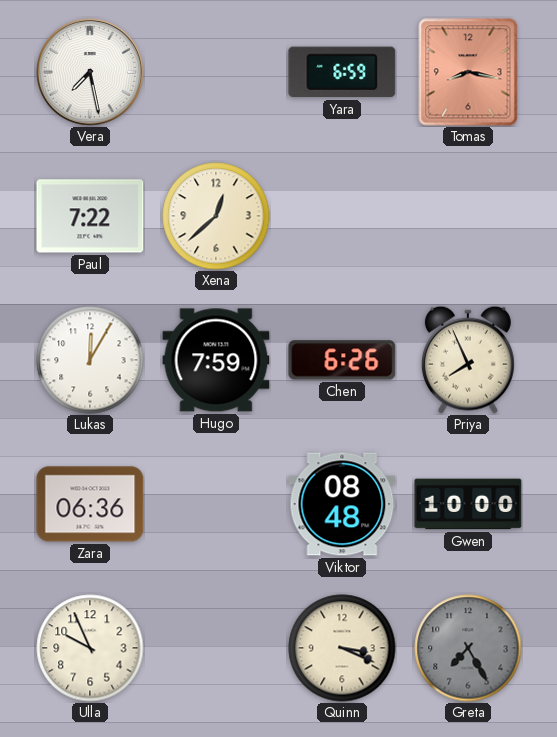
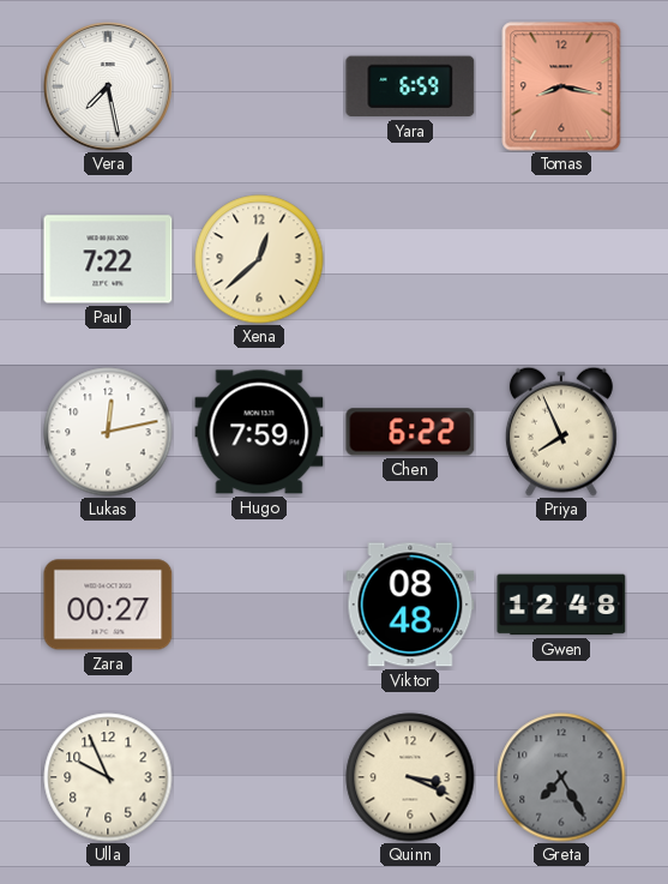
Lukas: 12:05 -> 12:13 (108, 432)
Chen: 6:26 -> 6:22 (410, 432)
Zara: 06:36 -> 00:27 (108, 605)
Gwen: 10:00 -> 12:48 (561, 605)
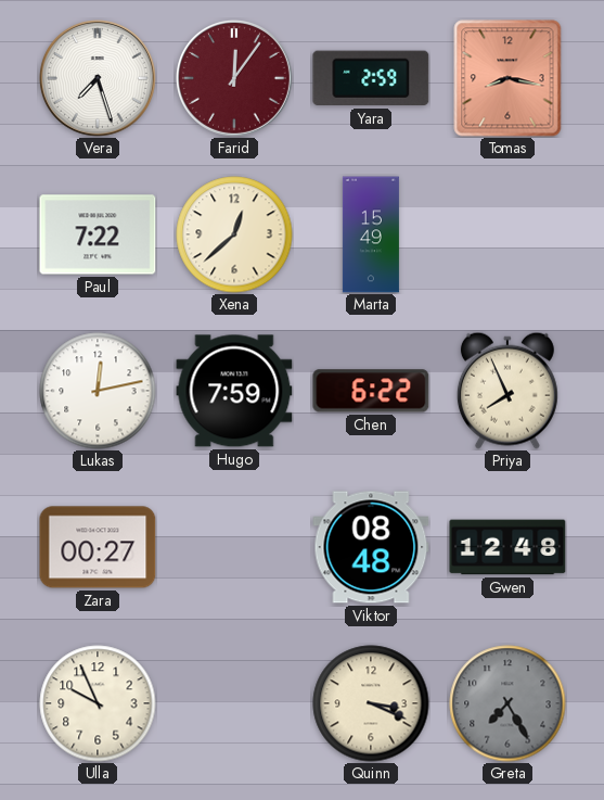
Vera: 7:28 -> 7:27 (98, 78)
Farid: none -> 12:06 (234, 78)
Yara: 6:59 -> 2:59 (371, 78)
Marta: none -> 15:49 (371, 234)
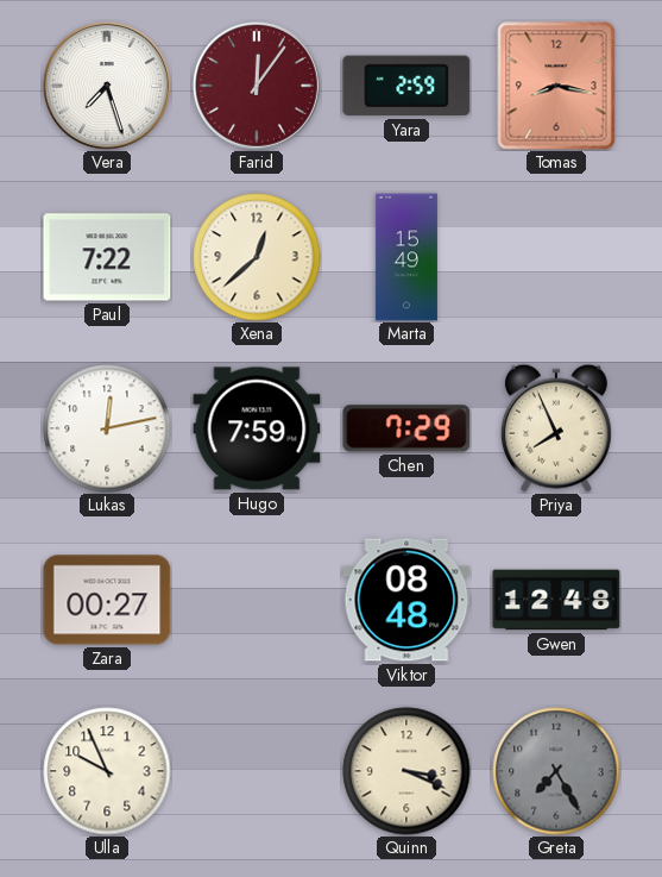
Chen: 6:22 -> 7:29 (406, 428)
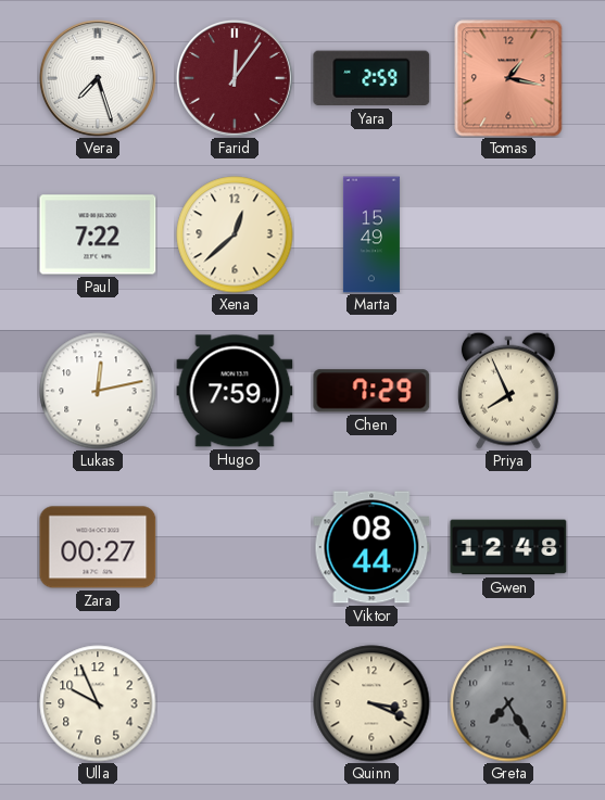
Tomas: 8:17 -> 1:17 (508, 78)
Viktor: 08:48 -> 08:44 (371, 547)
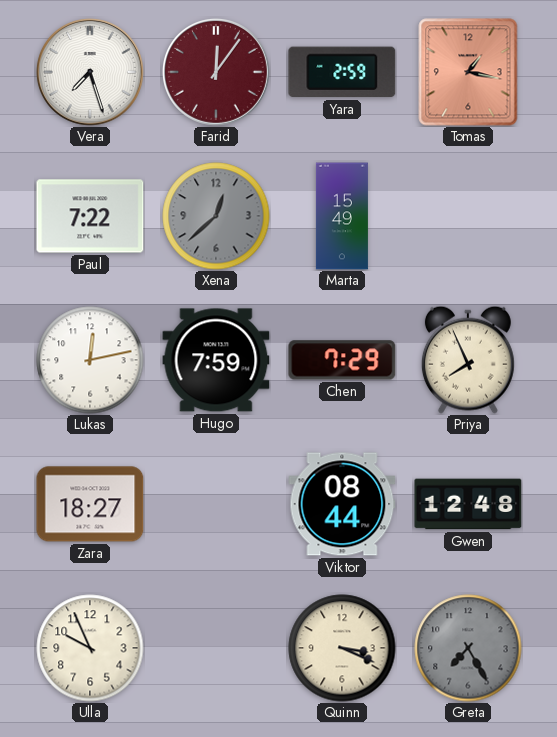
Xena dial: cream -> grey (216, 216)
Zara: 00:27 -> 18:27 (90, 504)
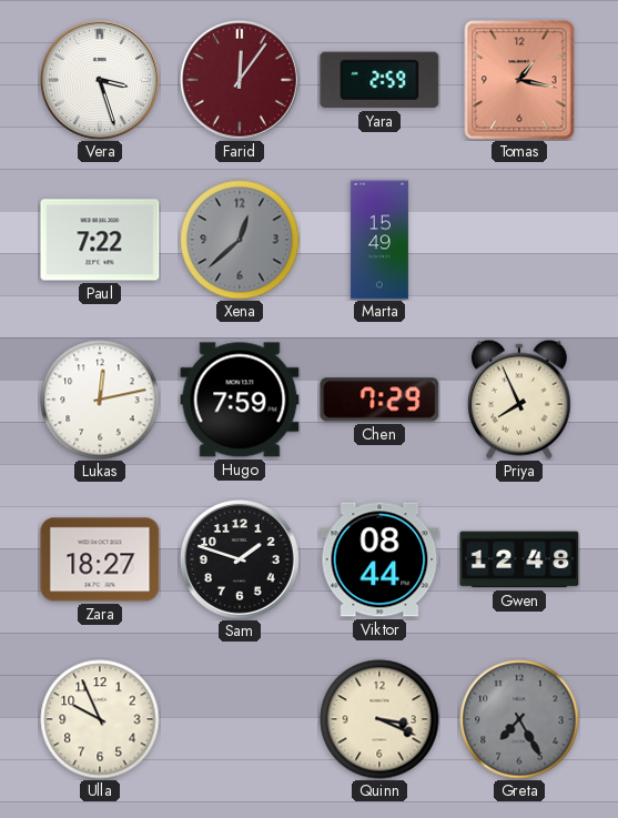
Vera: 7:27 -> 3:27 (100, 80)
Sam: none -> 1:48 (240, 559)
